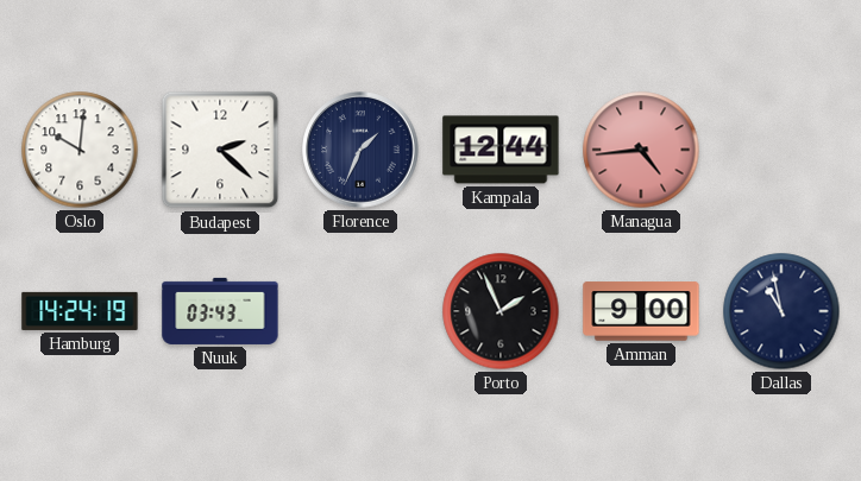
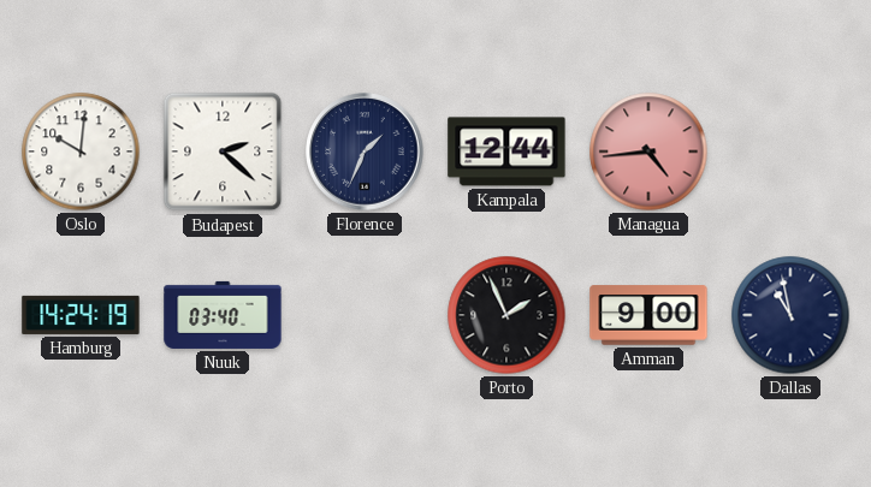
Nuuk: 03:43 -> 03:40 (223, 315)
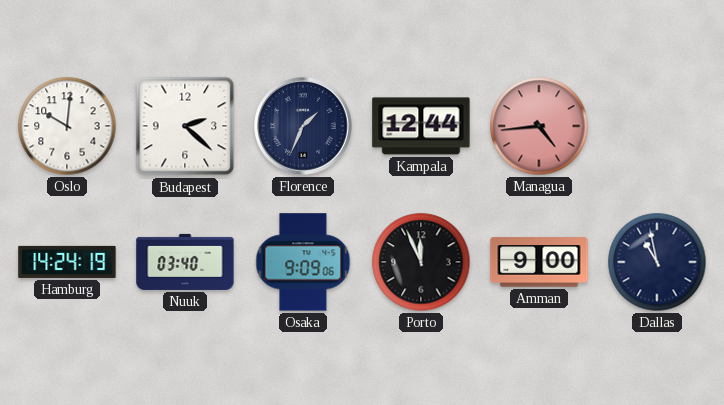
Osaka: none -> 9:09 (303, 262)
Porto: 1:56 -> 11:56 (421, 262)
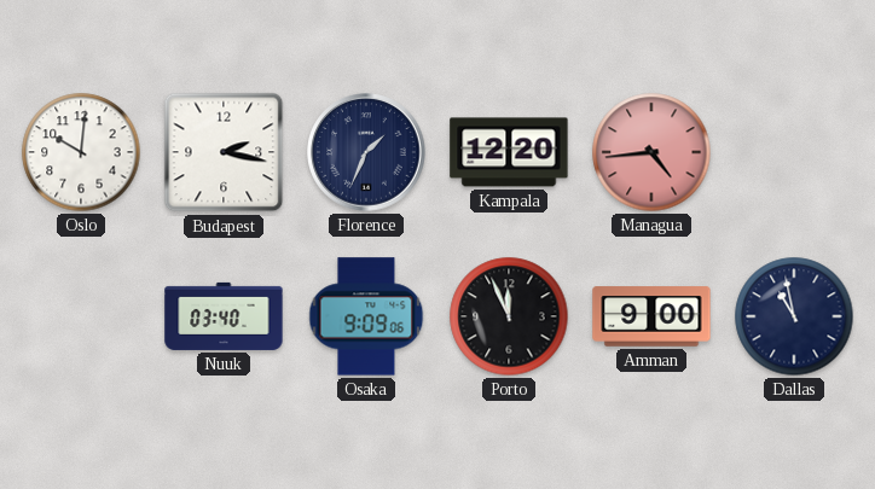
Budapest: 2:22 -> 2:17 (224, 152)
Kampala: 12:44 -> 12:20 (509, 152)
Hamburg: 14:24 -> none (67, 262)
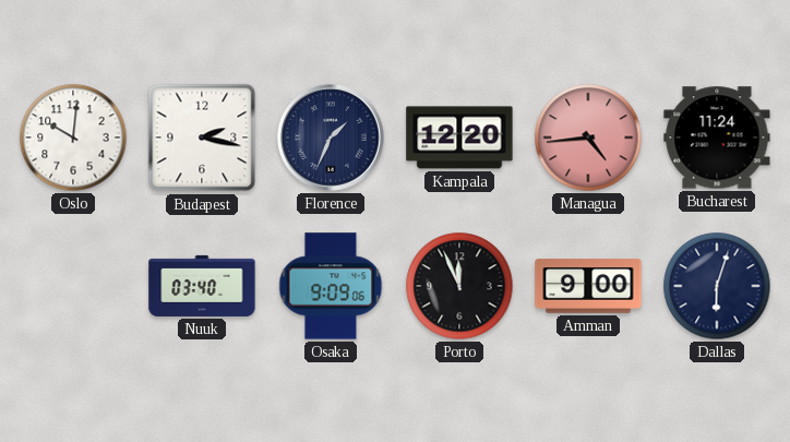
Bucharest: none -> 11:24 (717, 138)
Dallas: 10:58 -> 6:03 (717, 286)
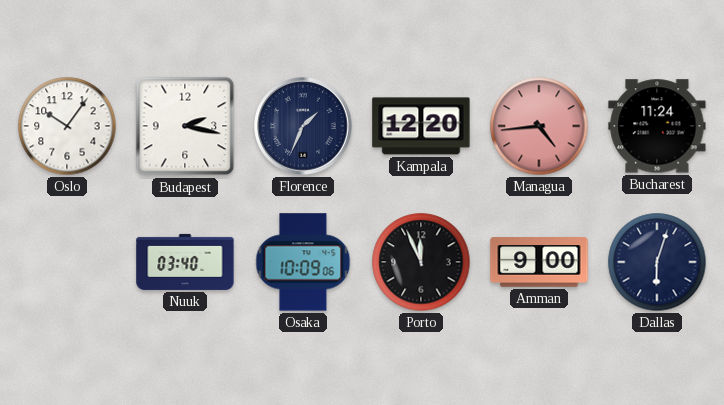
Oslo: 10:01 -> 10:06 (67, 126)
Osaka: 9:09 -> 10:09 (303, 262)
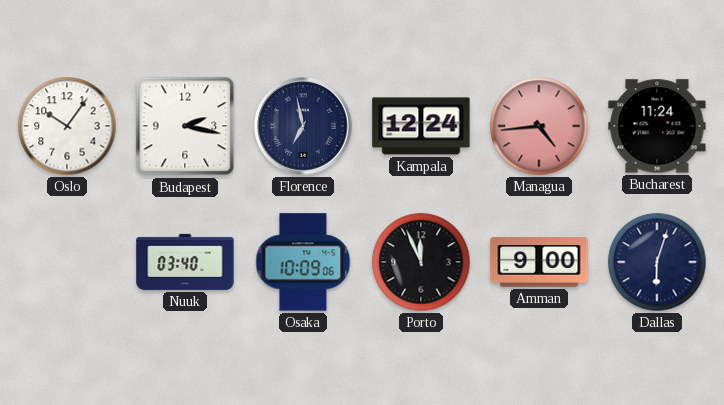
Florence: 1:34 -> 6:58 (303, 126)
Kampala: 12:20 -> 12:24 (421, 126)
